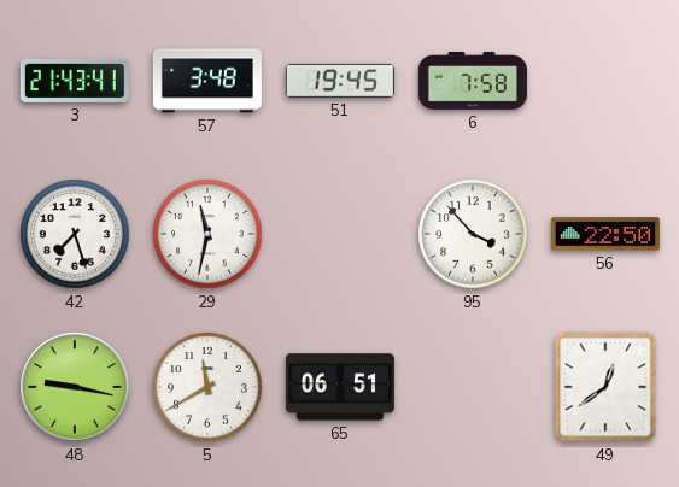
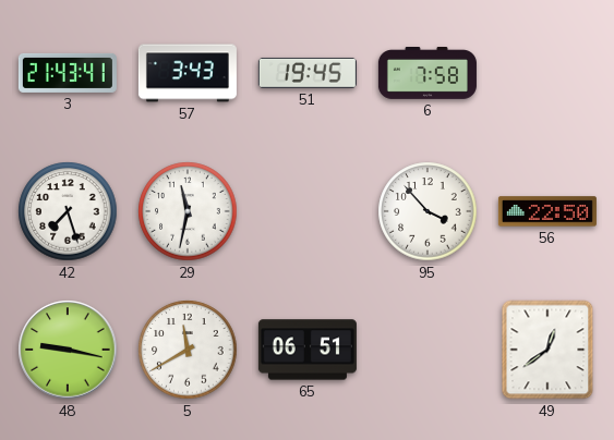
57: 3:48 -> 3:43 (188, 73)
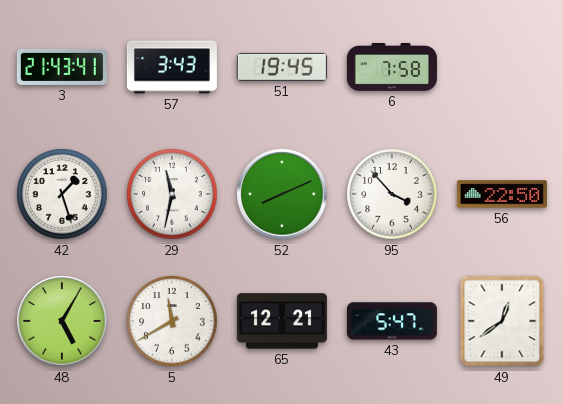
42: 7:27 -> 1:27 (62, 194)
52: none -> 8:11 (282, 194)
48: 9:17 -> 5:05 (62, 321)
65: 06:51 -> 12:21 (282, 321)
43: none -> 5:47 (392, 321)
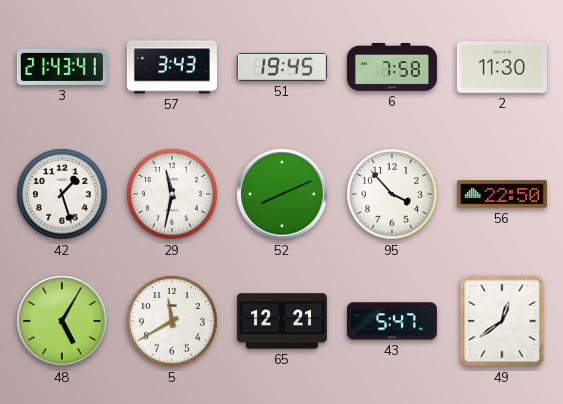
2: none -> 11:30 (502, 68)
